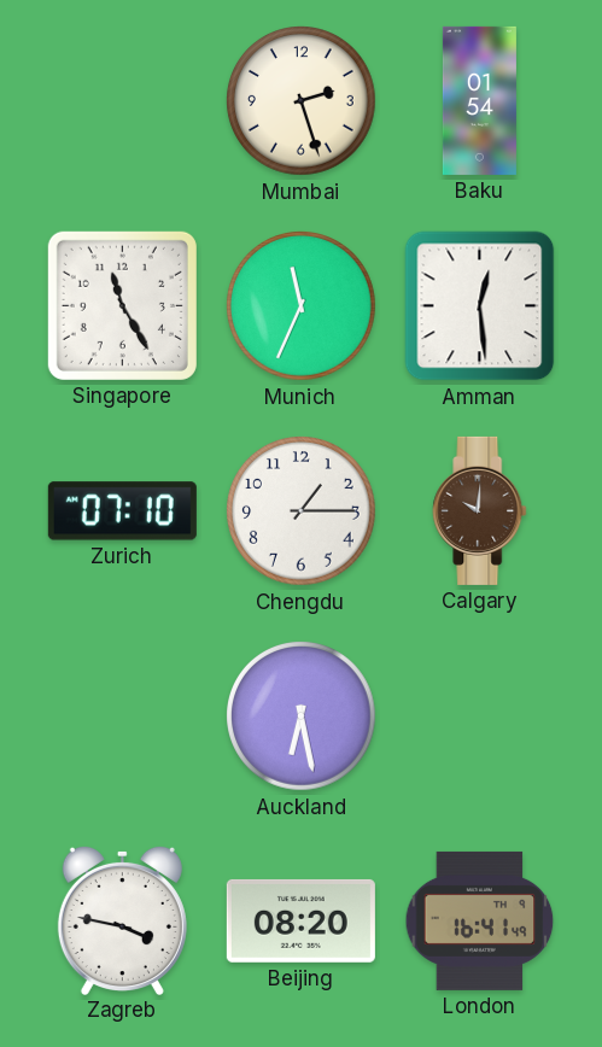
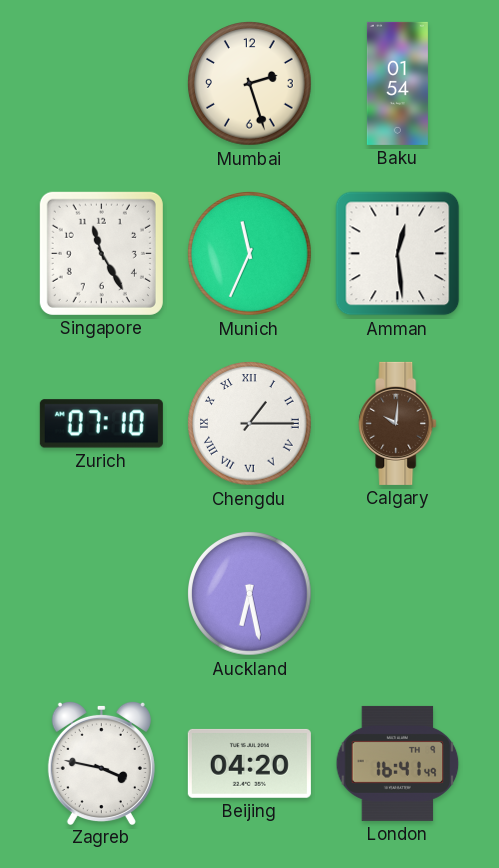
Chengdu numerals: Arabic -> Roman (250, 424)
Beijing: 08:20 -> 04:20 (249, 763)
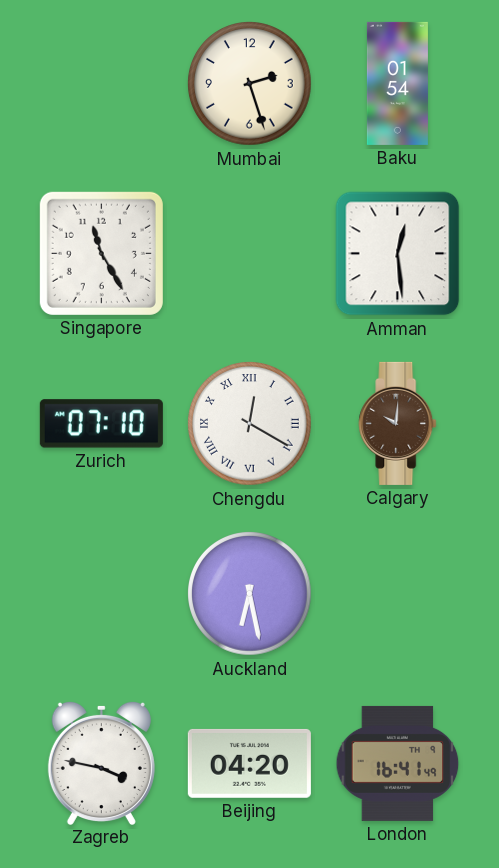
Munich: 11:34 -> none (250, 254)
Chengdu: 1:15 -> 12:20 (250, 424)
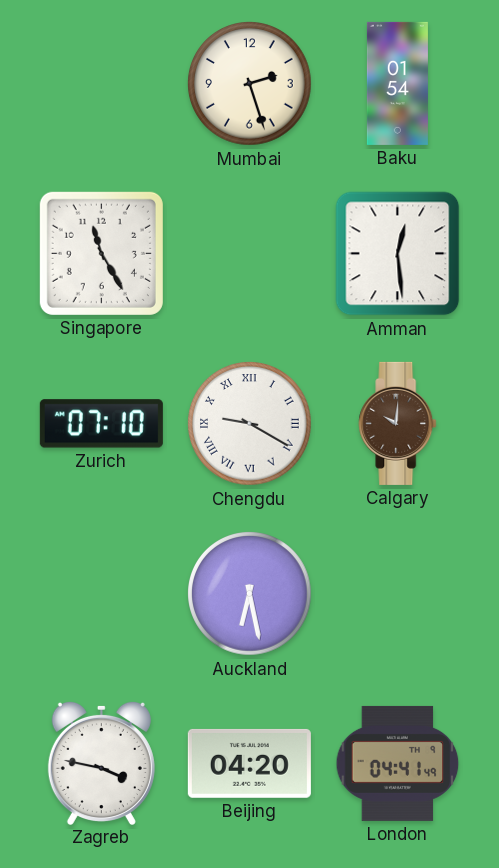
Chengdu: 12:20 -> 9:20 (250, 424)
London: 16:41 -> 04:41 (398, 763)
